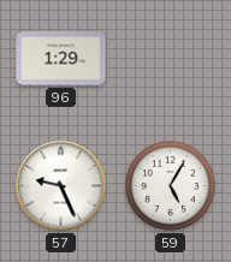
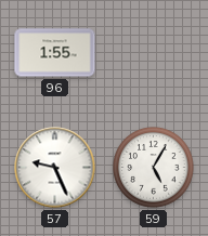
96: 1:29 -> 1:55 (55, 53)
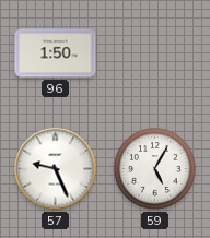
96: 1:55 -> 1:50 (56, 53)
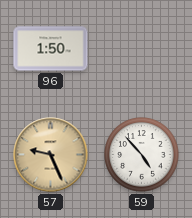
57 dial: white -> champagne (51, 155)
59: 5:05 -> 4:53 (142, 155)
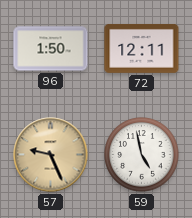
72: none -> 12:11 (142, 48)
59: 4:53 -> 4:58 (142, 155)
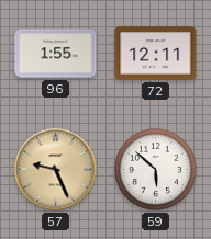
96: 1:50 -> 1:55 (56, 54)
59: 4:58 -> 5:52 (156, 170)
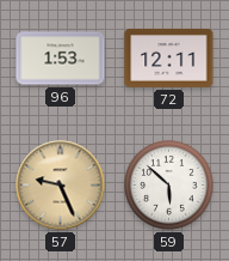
96: 1:55 -> 1:53 (61, 59)
